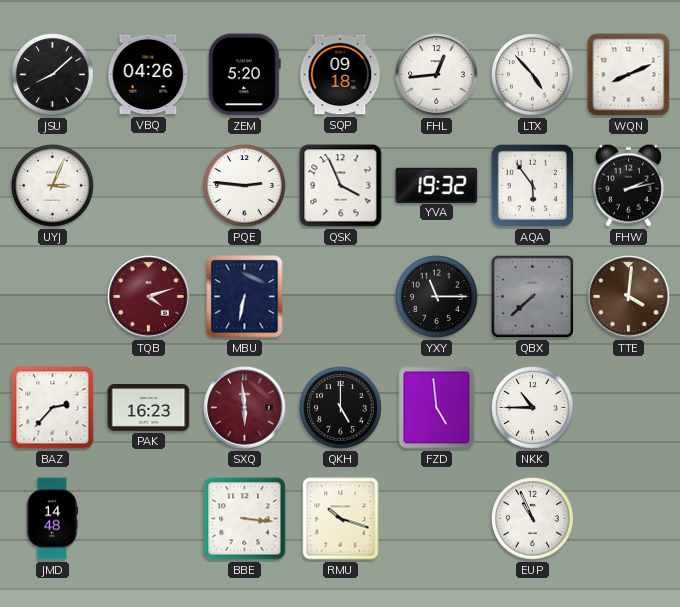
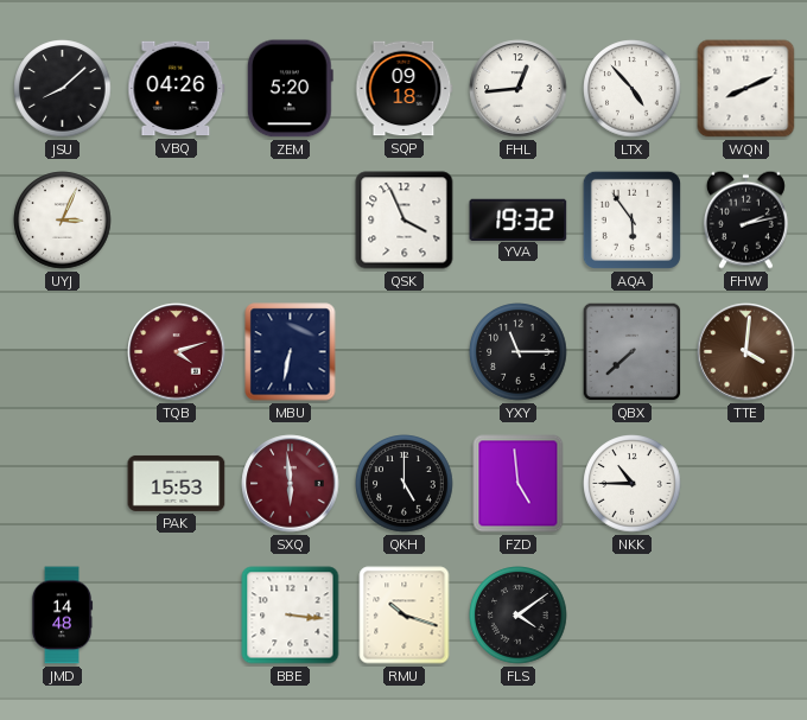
PQE: 2:46 -> none (245, 186)
BAZ: 2:37 -> none (53, 408)
PAK: 16:23 -> 15:53 (177, 483)
FLS: none -> 4:09 (519, 616)
EUP: 10:56 -> none (533, 519)
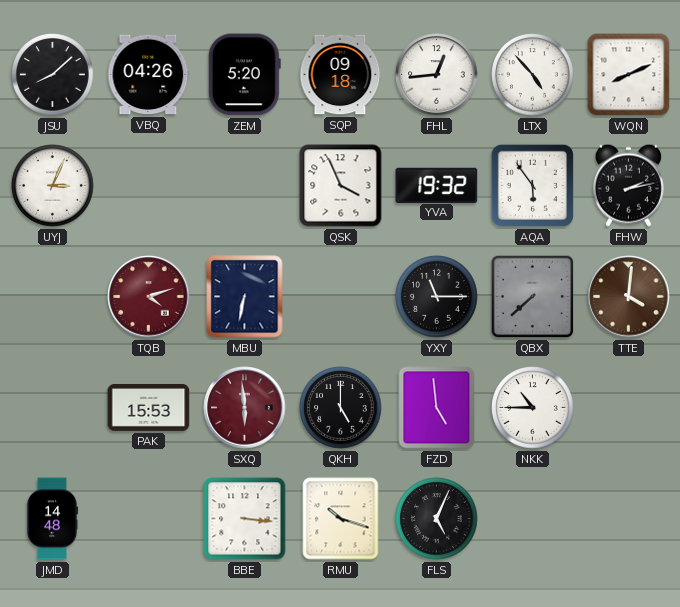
FLS: 4:09 -> 5:04 (437, 519)
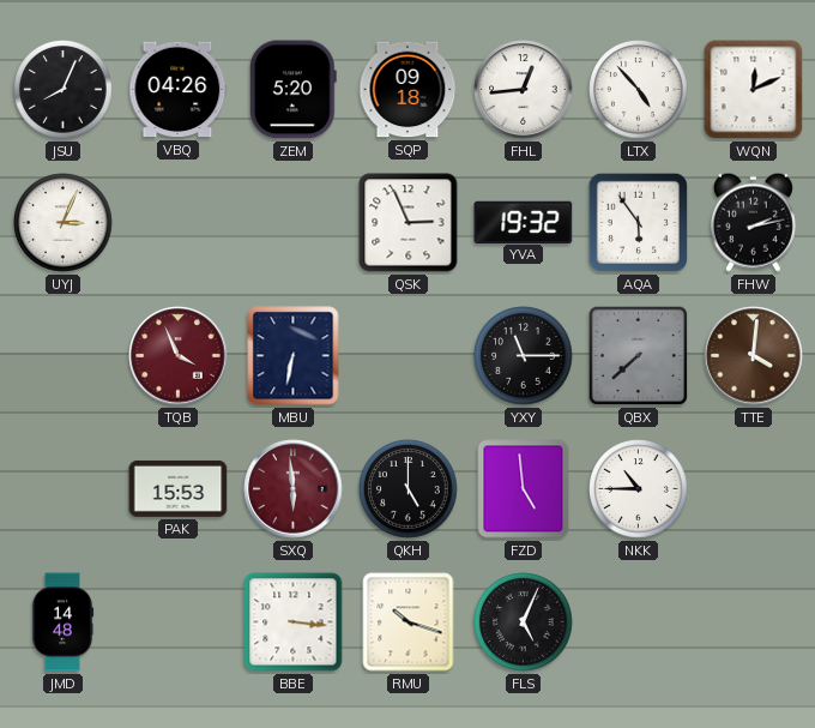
JSU: 8:08 -> 8:04 (64, 90)
WQN: 8:11 -> 12:11 (754, 90)
QSK: 3:56 -> 2:56 (409, 223)
TQB: 4:12 -> 3:56 (179, 356)
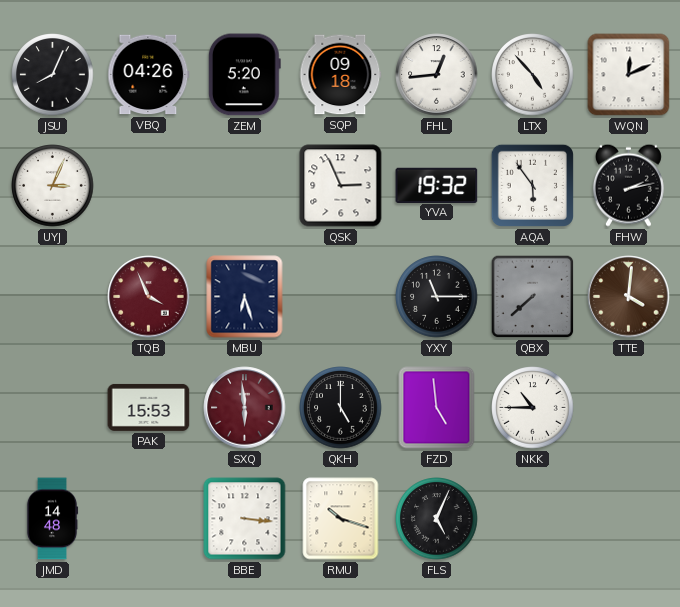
MBU: 6:32 -> 6:27 (245, 297)
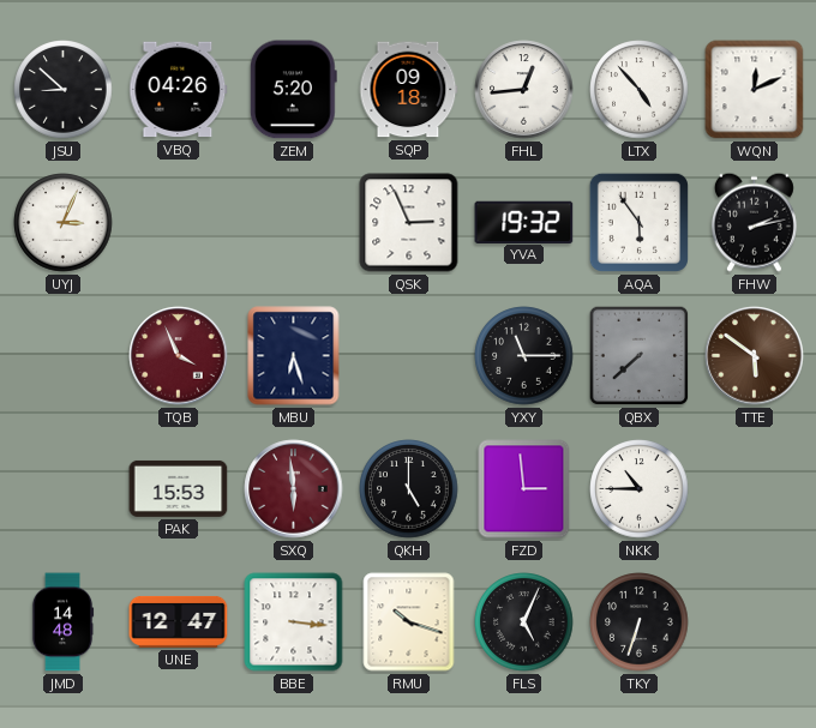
JSU: 8:04 -> 8:52 (64, 90)
TTE: 4:01 -> 5:51 (755, 356)
FZD: 4:59 -> 2:59 (524, 489)
UNE: none -> 12:47 (179, 621)
TKY: none -> 6:33 (640, 622)
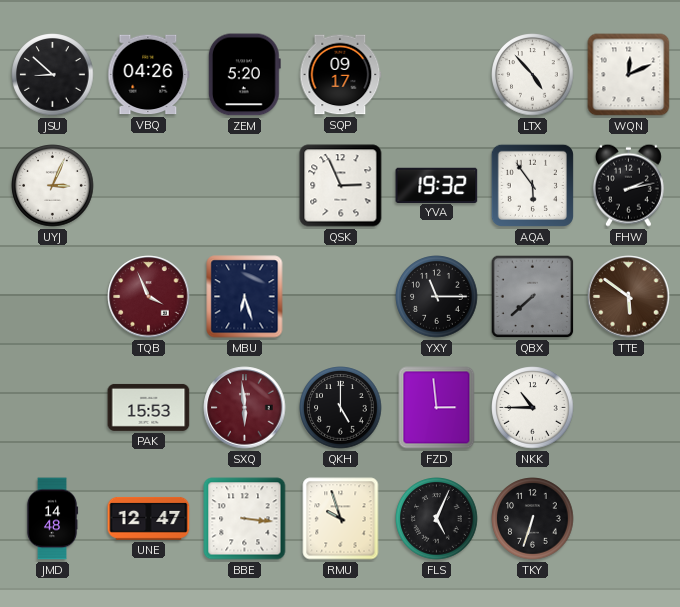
SQP: 09:18 -> 09:17 (341, 75)
FHL: 12:44 -> none (524, 90)
RMU: 10:18 -> 9:57 (341, 519)
